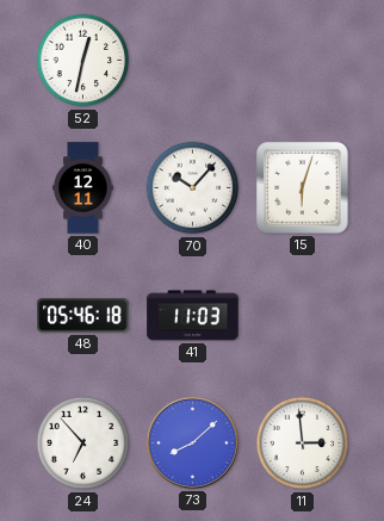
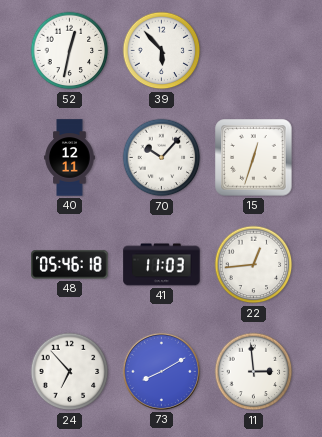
39: none -> 5:53 (162, 51)
15: 6:03 -> 12:33 (254, 158)
22: none -> 12:44 (254, 265)
73: 8:08 -> 8:10 (161, 371)
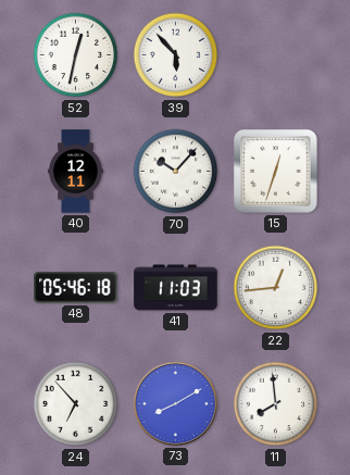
11: 2:59 -> 7:59 (276, 404)
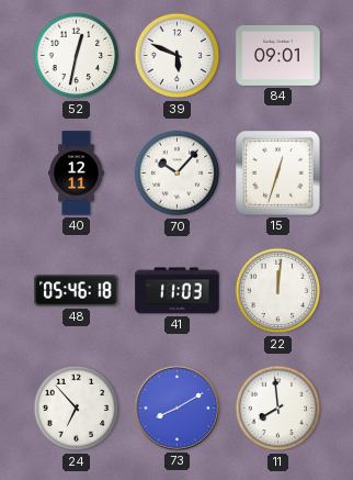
39: 5:53 -> 5:49 (178, 56)
84: none -> 09:01 (278, 55)
22: 12:44 -> 12:01 (278, 291)
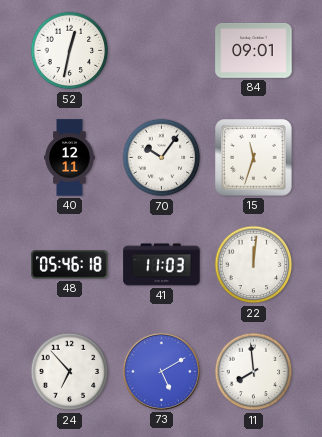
39: 5:49 -> none (178, 56)
70: 10:07 -> 10:06 (162, 158)
15: 12:33 -> 11:33 (254, 158)
73: 8:10 -> 5:10 (161, 371)
